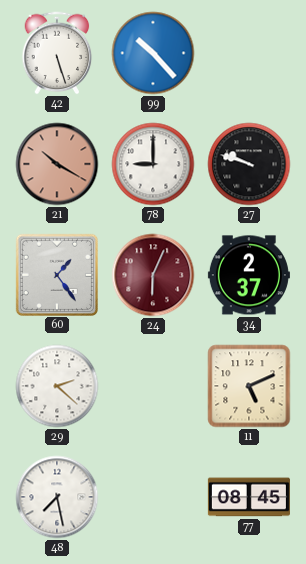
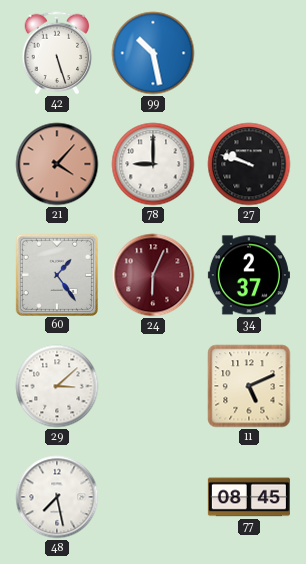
99: 10:23 -> 10:28 (153, 53)
21: 10:20 -> 4:07 (57, 164)
29: 2:22 -> 3:08 (57, 386)
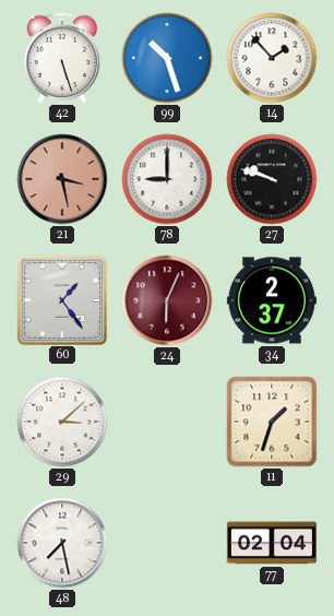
99: 10:28 -> 10:27 (167, 58)
14: none -> 1:53 (272, 58)
21: 4:07 -> 3:28 (62, 179)
11: 5:11 -> 1:33 (272, 422)
77: 08:45 -> 02:04 (272, 543)
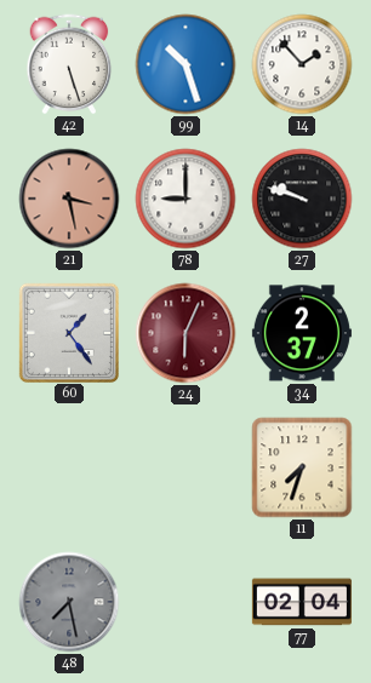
29: 3:08 -> none (62, 422)
11: 1:33 -> 7:33 (302, 467)
48 dial: white -> grey (69, 602)
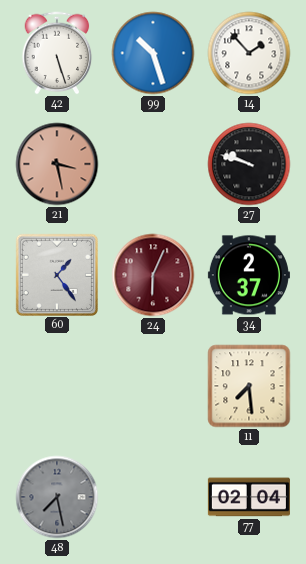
78: 9:00 -> none (185, 199)
11: 7:33 -> 7:29 (249, 386)
